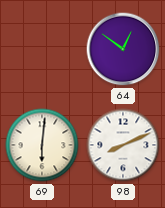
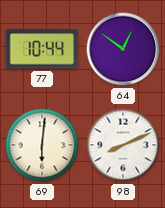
77: none -> 10:44 (42, 49)
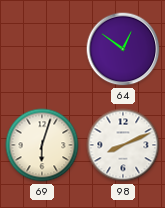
77: 10:44 -> none (42, 49)
69: 6:01 -> 6:03 (42, 145)
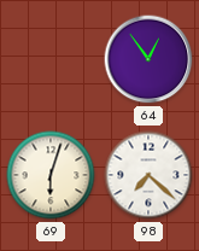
64: 12:51 -> 12:54 (148, 59)
98: 8:11 -> 7:22 (148, 175)
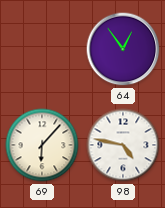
69: 6:03 -> 6:07 (42, 145)
98: 7:22 -> 4:47 (123, 145)
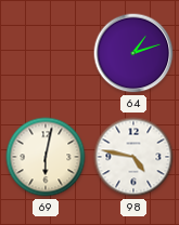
64: 12:54 -> 1:12 (133, 53)
69: 6:07 -> 6:02 (46, 157)
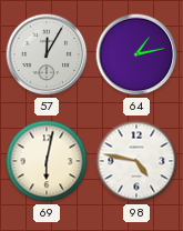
57: none -> 12:05 (47, 54)
64: 1:12 -> 1:13 (136, 54)
